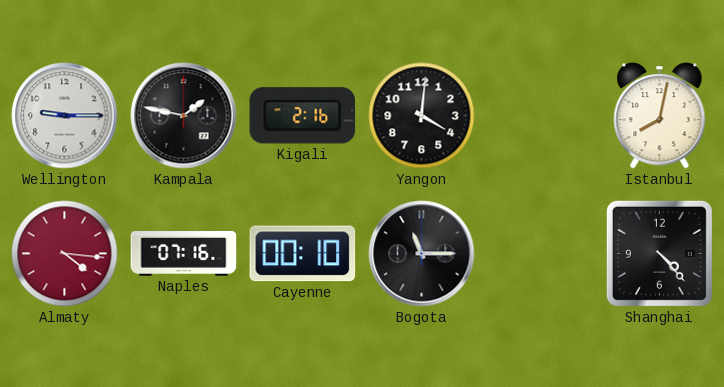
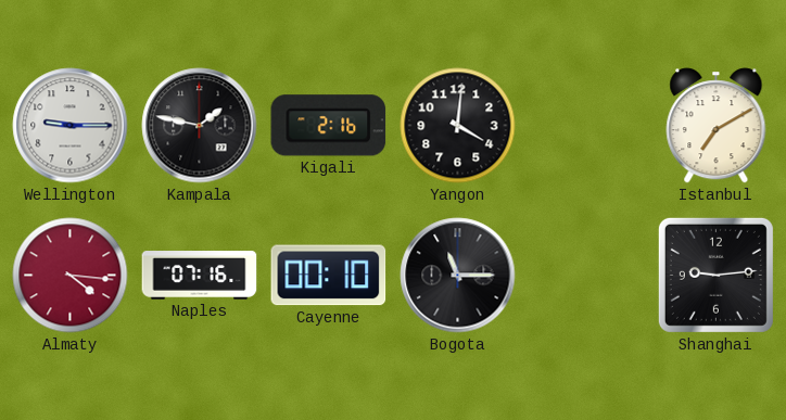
Istanbul: 8:02 -> 7:10 (717, 126)
Shanghai: 4:23 -> 9:14 (715, 275)
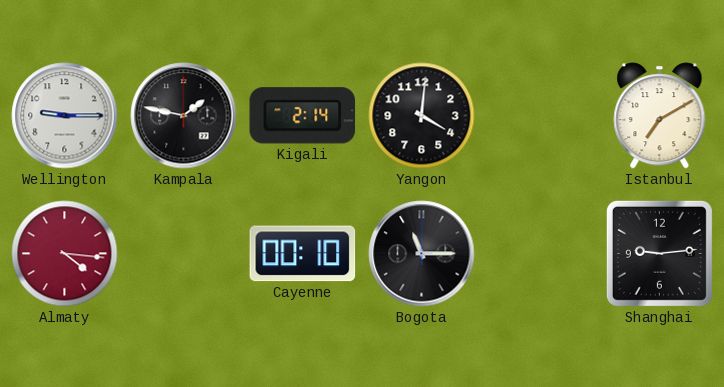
Kigali: 2:16 -> 2:14 (303, 116)
Naples: 07:16 -> none (200, 276)
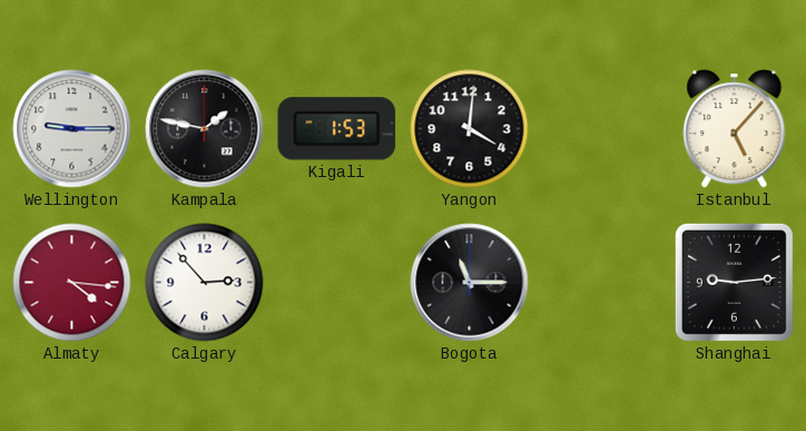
Kigali: 2:14 -> 1:53 (337, 129)
Istanbul: 7:10 -> 5:07 (735, 129)
Calgary: none -> 2:53 (205, 283)
Cayenne: 00:10 -> none (303, 254)
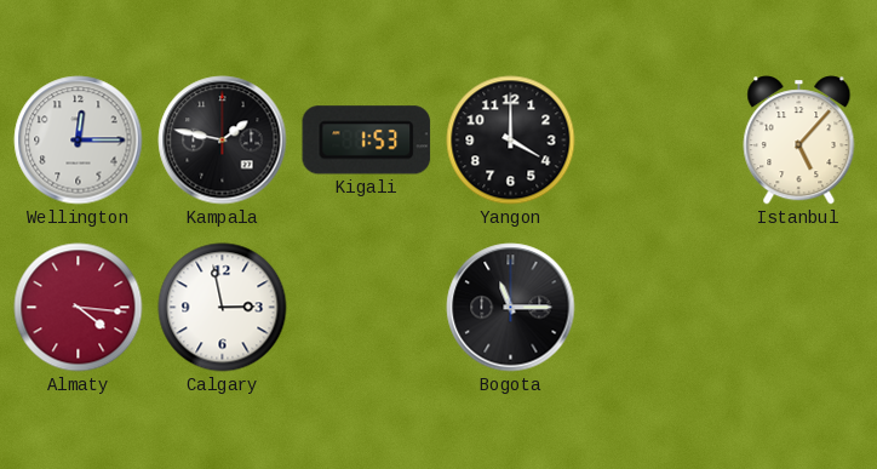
Wellington: 9:15 -> 12:15 (79, 141)
Yangon: 4:01 -> 4:00 (511, 141)
Calgary: 2:53 -> 2:58 (223, 308)
Shanghai: 9:14 -> none (734, 282)
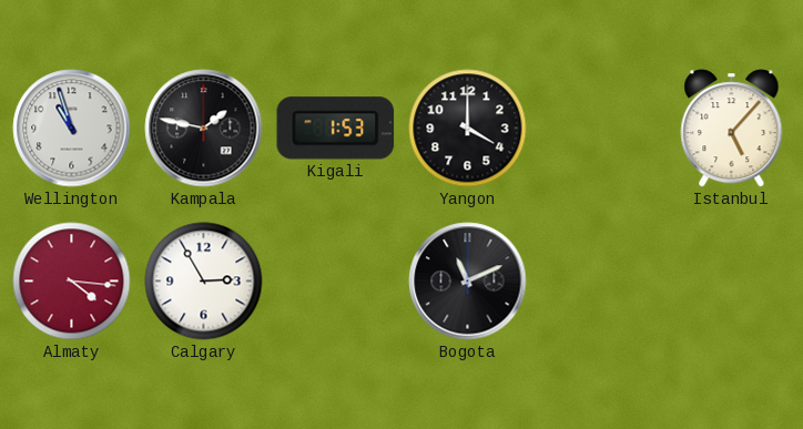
Wellington: 12:15 -> 10:57 (72, 129)
Calgary: 2:58 -> 2:55 (204, 282)
Bogota: 11:15 -> 11:11 (468, 282)
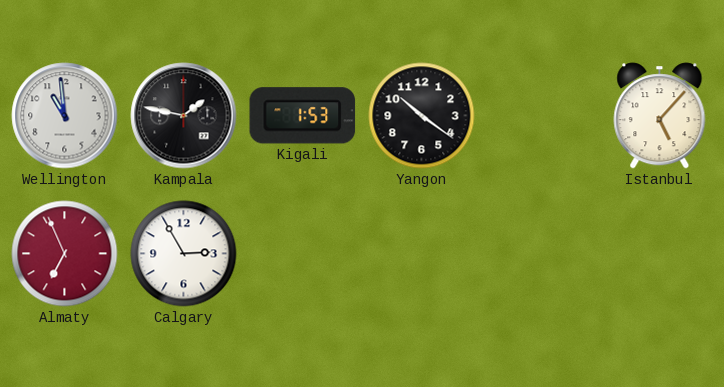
Wellington: 10:57 -> 10:59 (65, 116)
Yangon: 4:00 -> 10:21 (422, 116)
Almaty: 4:16 -> 6:56 (65, 254)
Bogota: 11:11 -> none (468, 282)
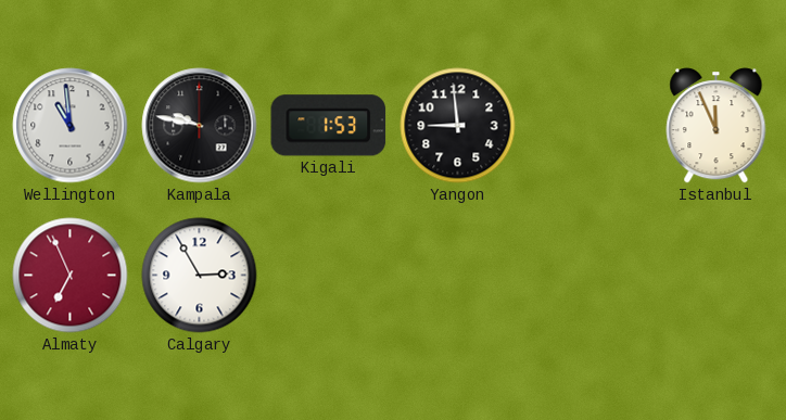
Kampala: 1:47 -> 9:47 (200, 126)
Yangon: 10:21 -> 8:59 (458, 126)
Istanbul: 5:07 -> 11:56 (717, 126)
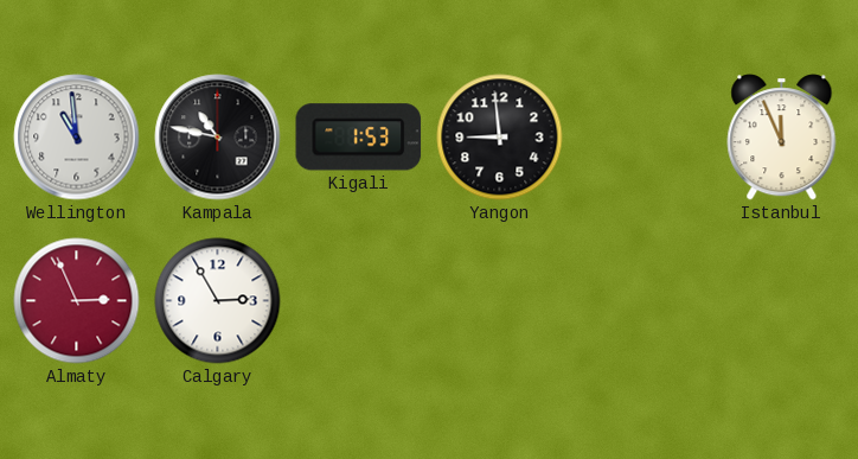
Kampala: 9:47 -> 10:47 (218, 138)
Almaty: 6:56 -> 2:56 (77, 301)
